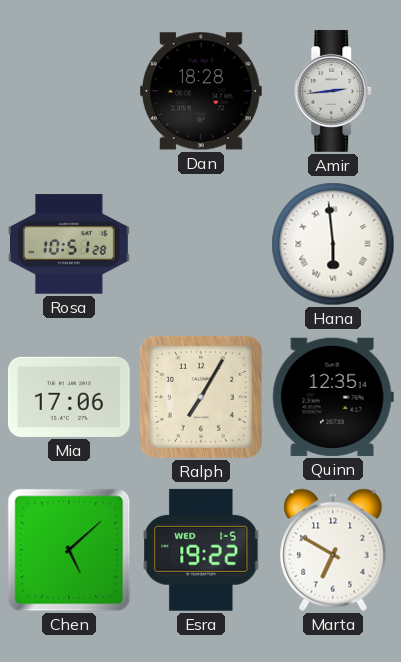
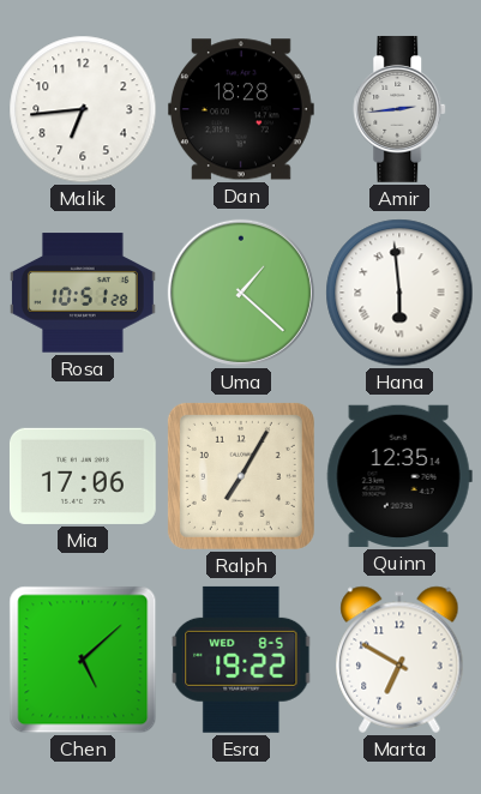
Malik: none -> 6:44 (83, 109)
Uma: none -> 1:22 (241, 293)
Esra date: WED 1-5 -> WED 8-5 (241, 660)
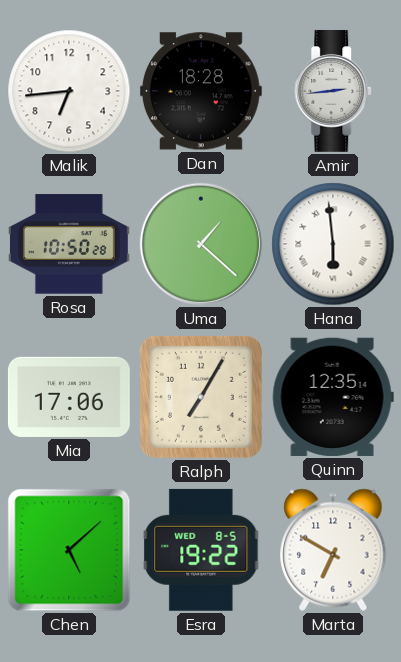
Rosa: 10:51 -> 10:50 (69, 244)
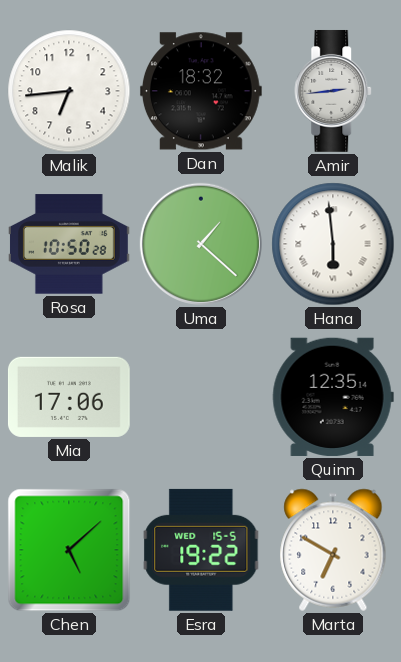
Dan: 18:28 -> 18:32 (201, 91)
Ralph: 7:05 -> none (201, 397)
Esra date: WED 8-5 -> WED 15-5 (201, 550)
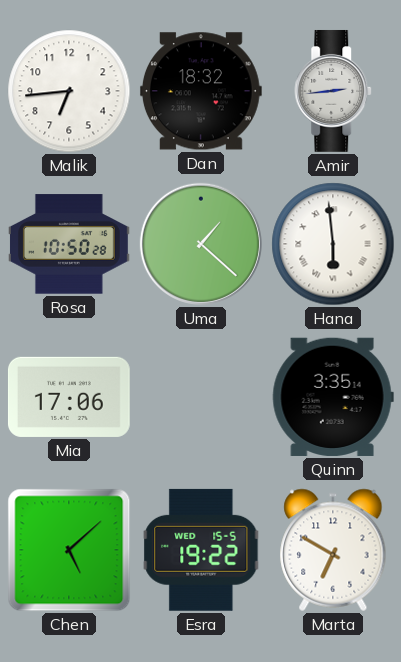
Quinn: 12:35 -> 3:35 (333, 397)
